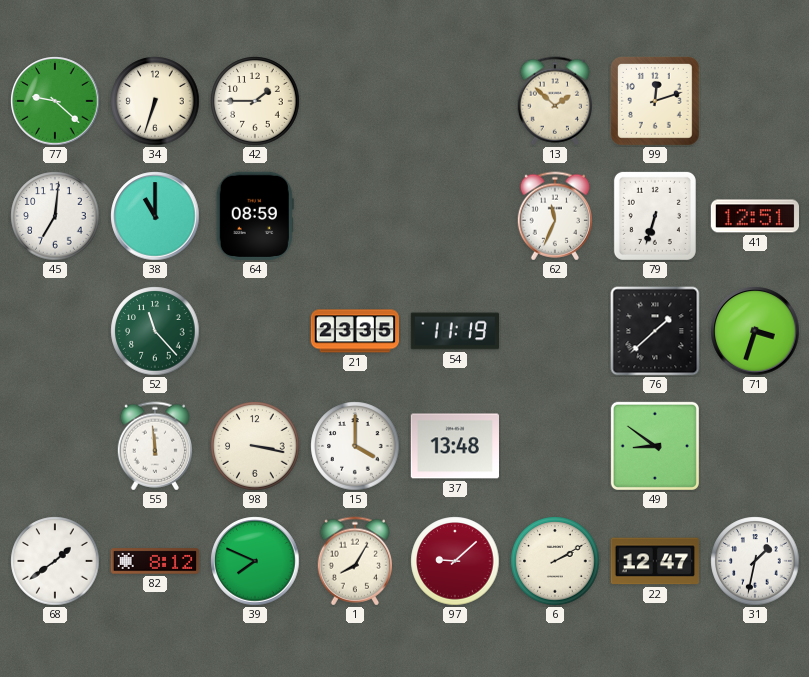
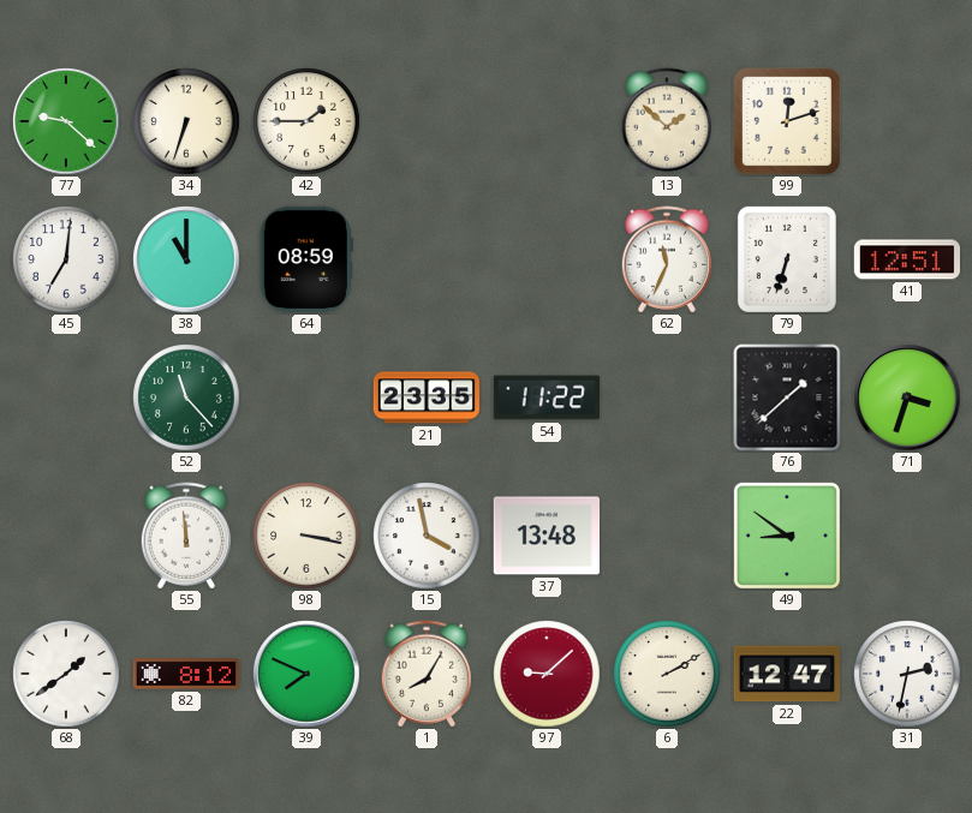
54: 11:19 -> 11:22 (545, 397)
15: 4:00 -> 3:58 (427, 536)
31: 1:32 -> 2:32 (907, 674)
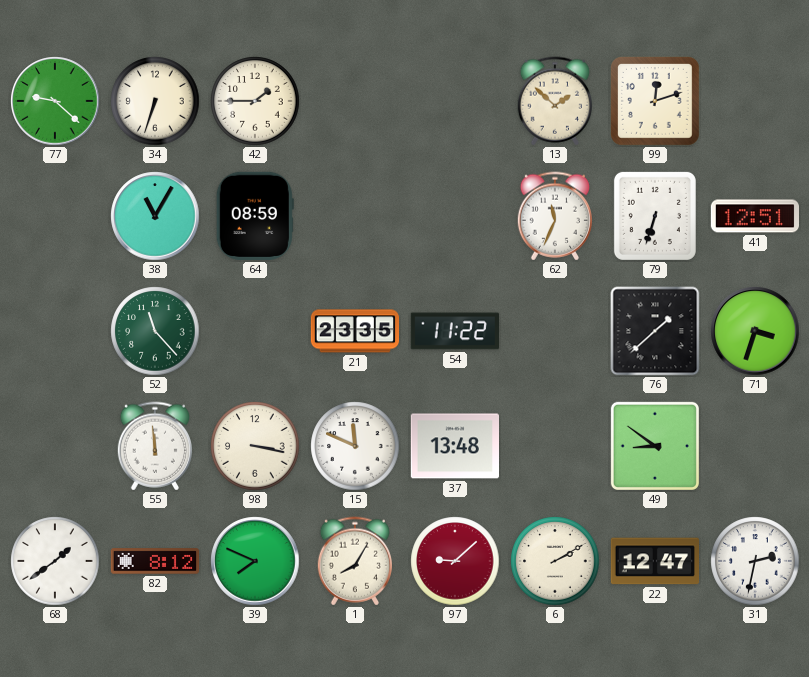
45: 7:01 -> none (66, 259)
38: 11:00 -> 11:05 (155, 216)
15: 3:58 -> 11:49 (355, 446)
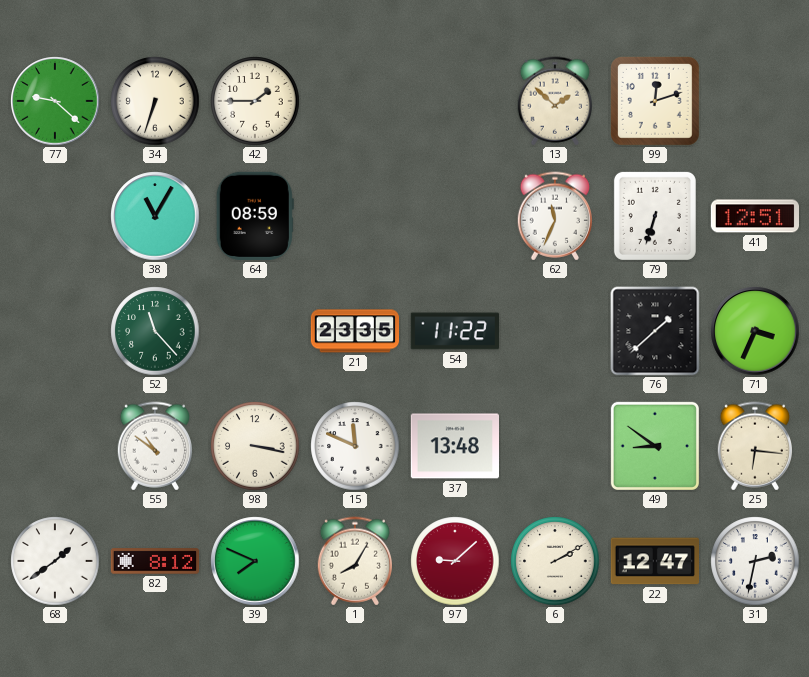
71: 3:33 -> 3:34 (755, 331)
55: 11:59 -> 10:51 (154, 446)
25: none -> 6:16 (754, 446)
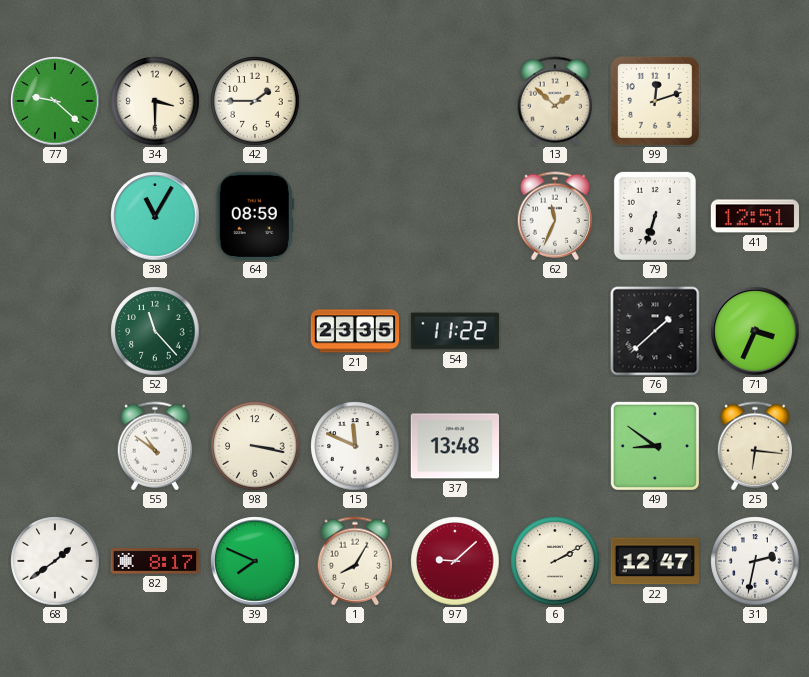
34: 6:33 -> 3:30 (155, 101)
82: 8:12 -> 8:17 (154, 561)
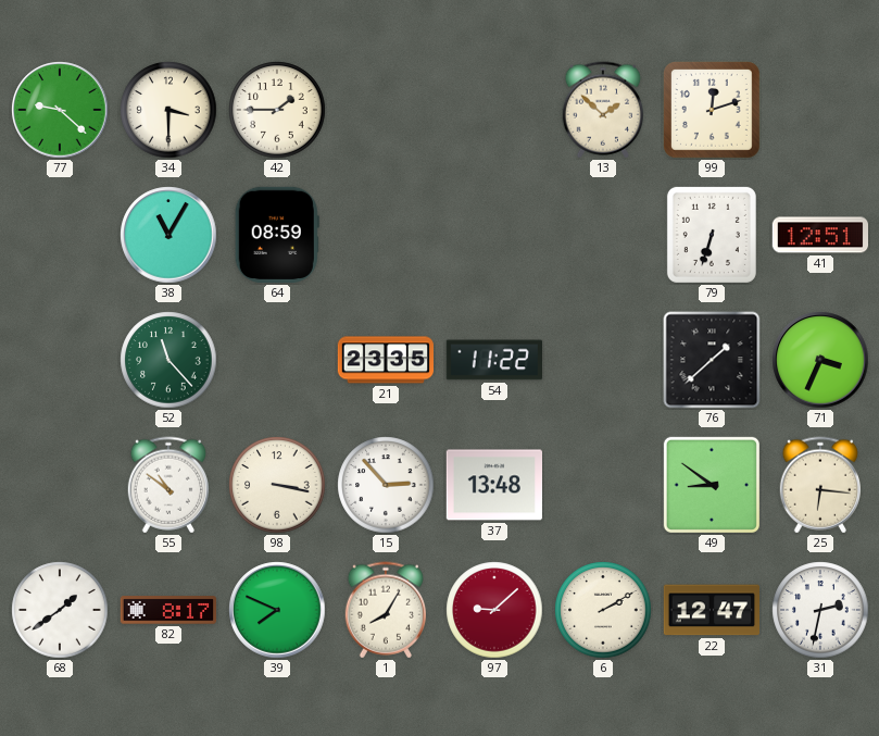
62: 11:34 -> none (554, 216)
15: 11:49 -> 2:53 (386, 485)
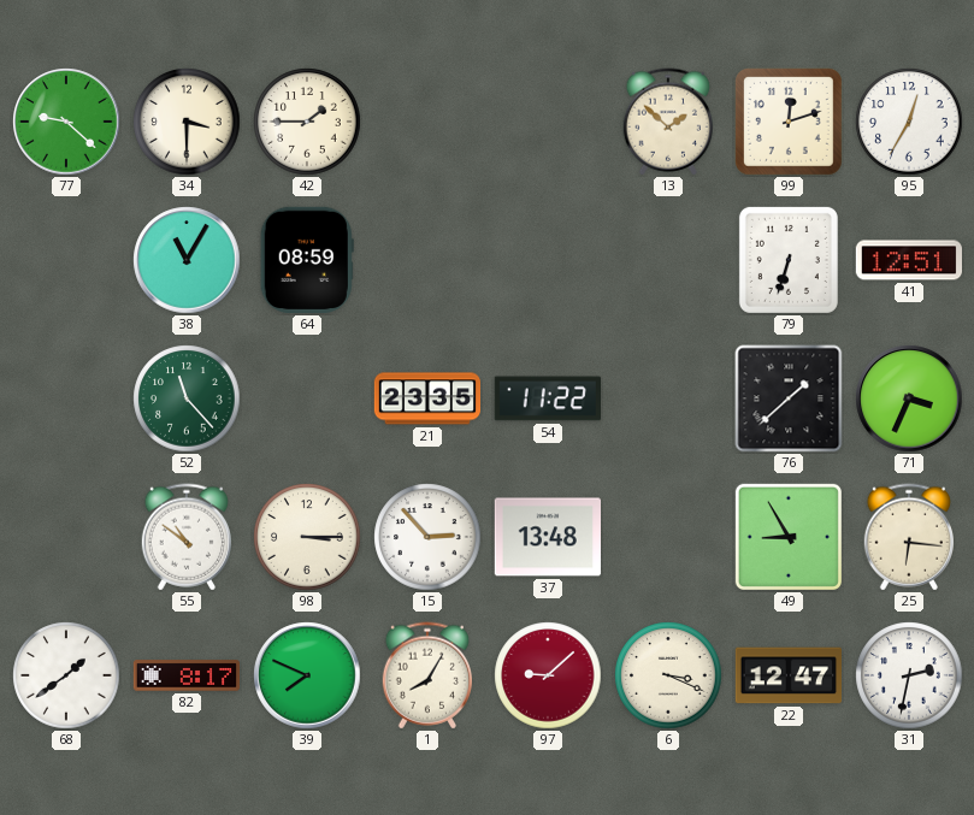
95: none -> 12:35 (909, 122)
98: 3:17 -> 3:15 (307, 537)
49: 8:51 -> 8:55 (789, 537)
6: 2:10 -> 3:19 (668, 675)
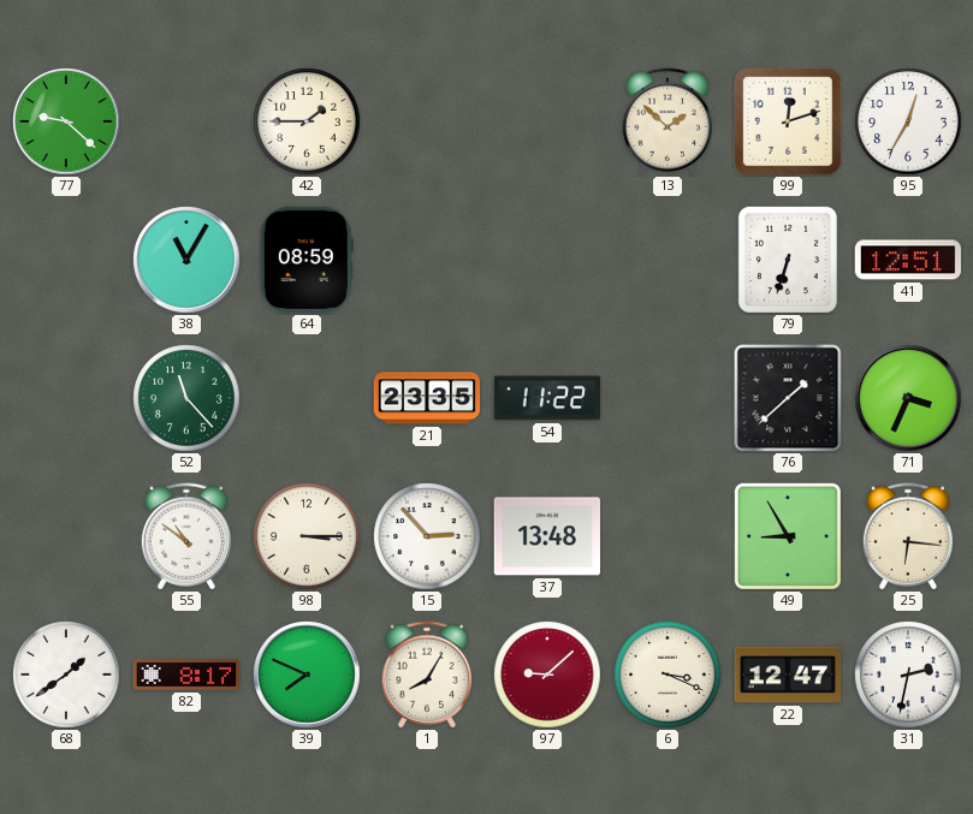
34: 3:30 -> none (187, 122)
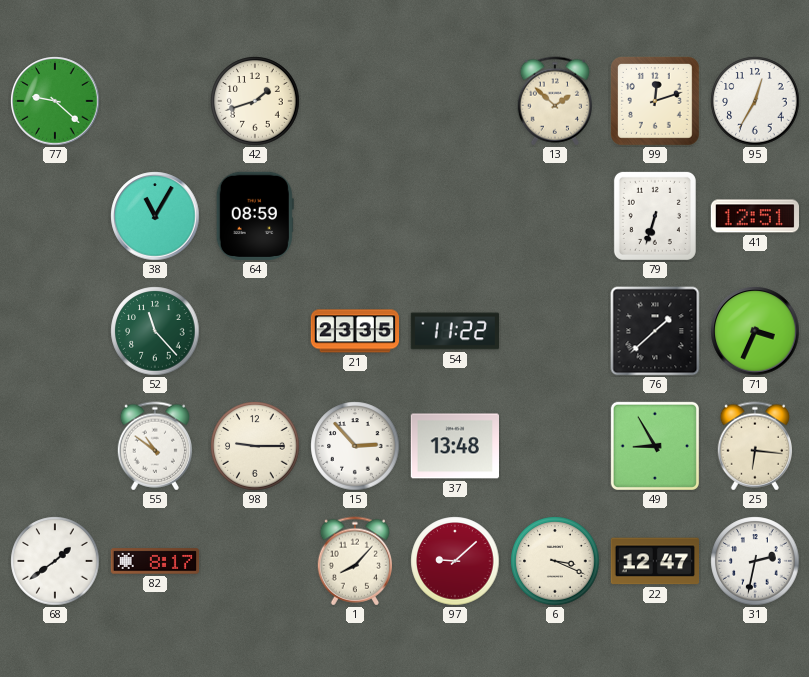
42: 1:45 -> 1:42 (255, 101)
98: 3:15 -> 9:15 (255, 446)
39: 7:49 -> none (307, 675)
1: 8:05 -> 8:07 (354, 561)
